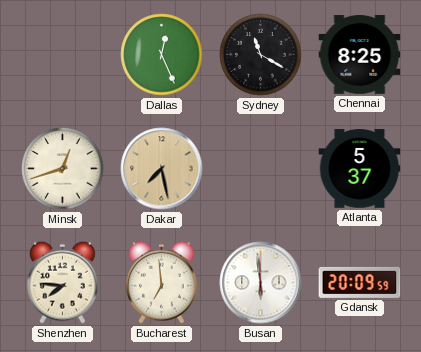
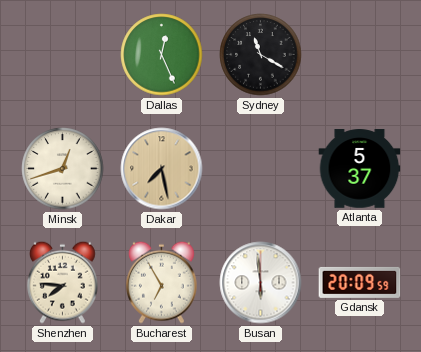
Chennai: 8:25 -> none (360, 55)
Bucharest: 6:59 -> 6:55 (161, 282)
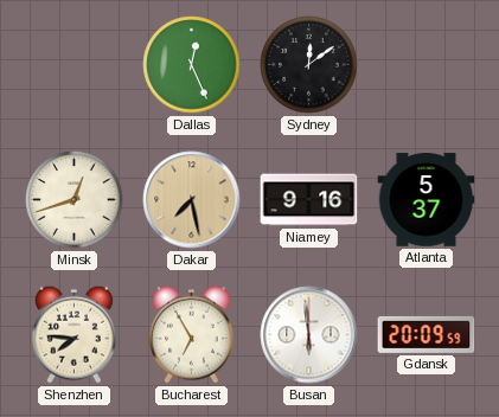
Sydney: 11:20 -> 12:09 (309, 65)
Niamey: none -> 9:16 (309, 200)
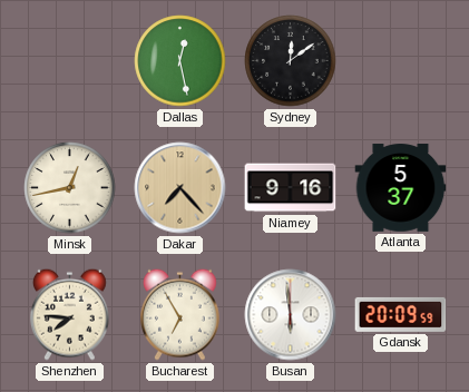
Dallas: 12:26 -> 12:28 (180, 61)
Minsk: 12:42 -> 12:43 (70, 188)
Dakar: 7:28 -> 7:23 (180, 188)
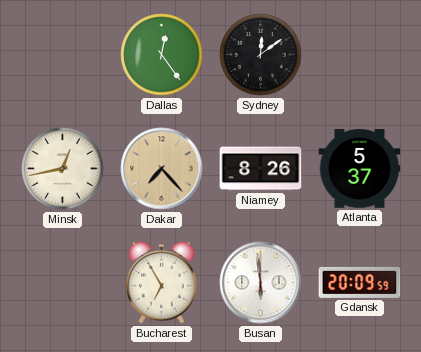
Dallas: 12:28 -> 12:24 (162, 55)
Niamey: 9:16 -> 8:26 (261, 169)
Shenzhen: 7:46 -> none (69, 314)
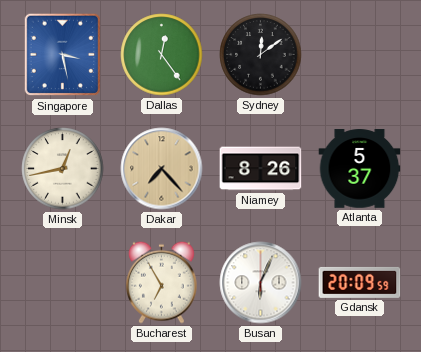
Singapore: none -> 3:28 (63, 55)
Busan: 5:59 -> 6:04 (261, 283)
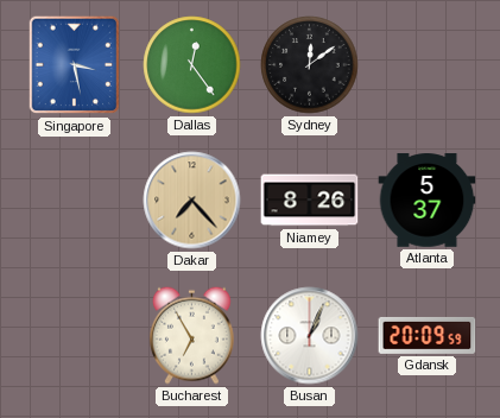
Minsk: 12:43 -> none (63, 169)
Busan: 6:04 -> 1:04 (310, 336)
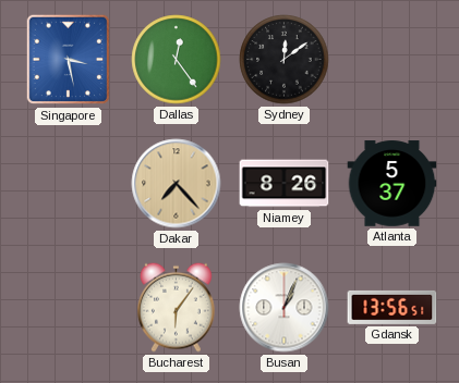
Bucharest: 6:55 -> 6:06 (176, 307)
Gdansk: 20:09 -> 13:56 (392, 307)
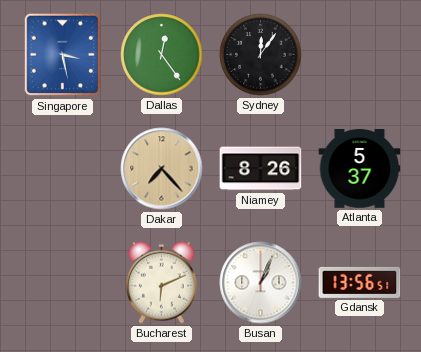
Sydney: 12:09 -> 12:06 (261, 55)
Bucharest: 6:06 -> 6:11 (161, 282)
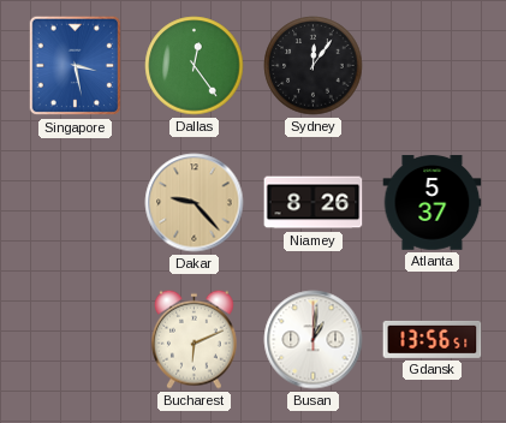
Dakar: 7:23 -> 9:23 (195, 203)
Busan: 1:04 -> 1:01 (314, 340)
